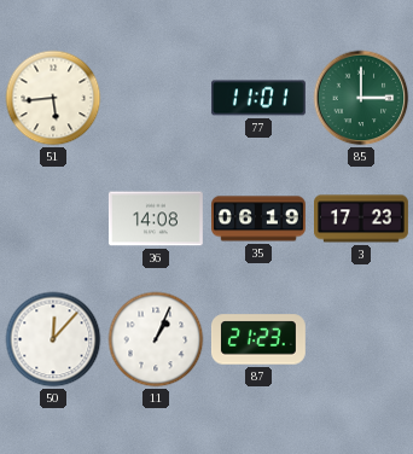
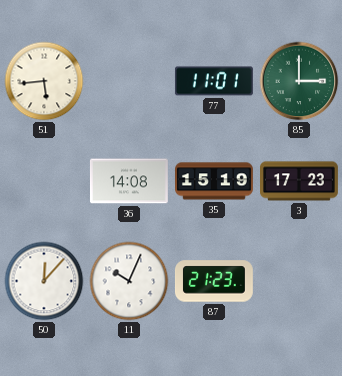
35: 06:19 -> 15:19 (215, 181)
11: 1:04 -> 10:04 (129, 281)
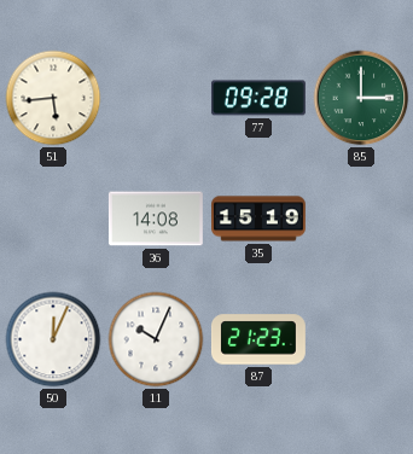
77: 11:01 -> 09:28 (258, 98)
3: 17:23 -> none (300, 181)
50: 12:07 -> 12:04 (53, 339)
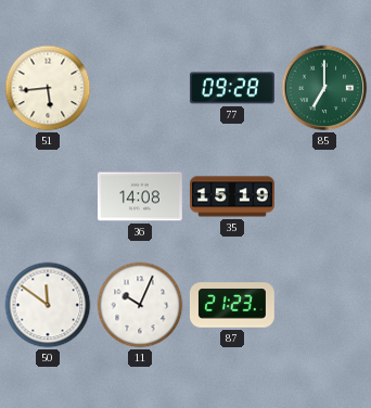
85: 3:00 -> 7:00 (324, 88)
50: 12:04 -> 11:51 (48, 305)
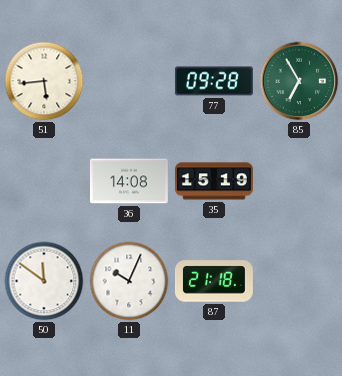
85: 7:00 -> 6:55 (299, 81)
87: 21:23 -> 21:18 (214, 281)
